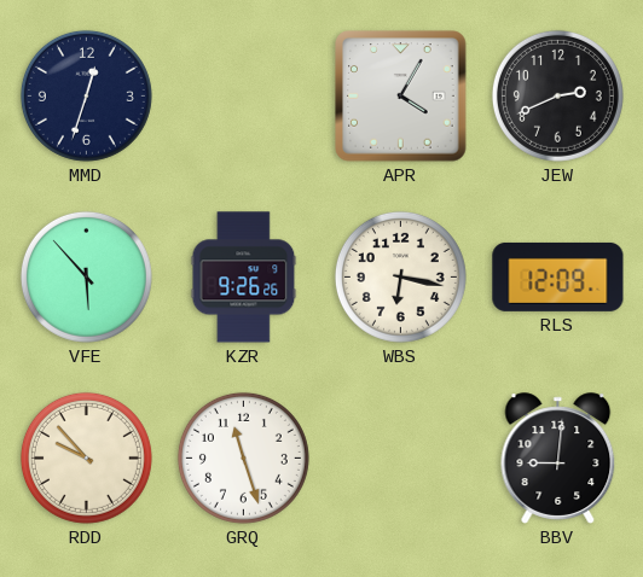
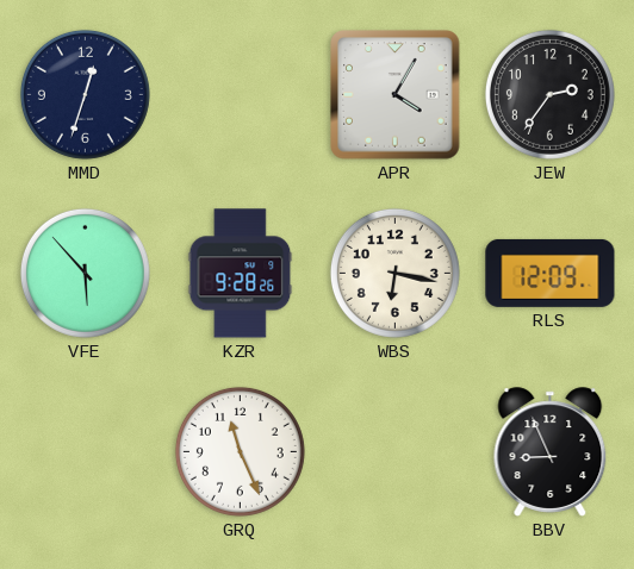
JEW: 2:41 -> 2:36 (549, 94)
KZR: 9:26 -> 9:28 (241, 274)
RDD: 9:53 -> none (86, 457)
GRQ: 11:27 -> 11:26 (240, 451)
BBV: 9:01 -> 8:56 (551, 452)
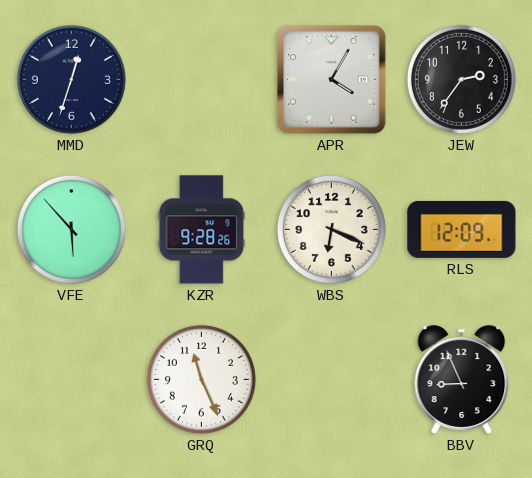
WBS: 6:17 -> 6:19 (331, 229)
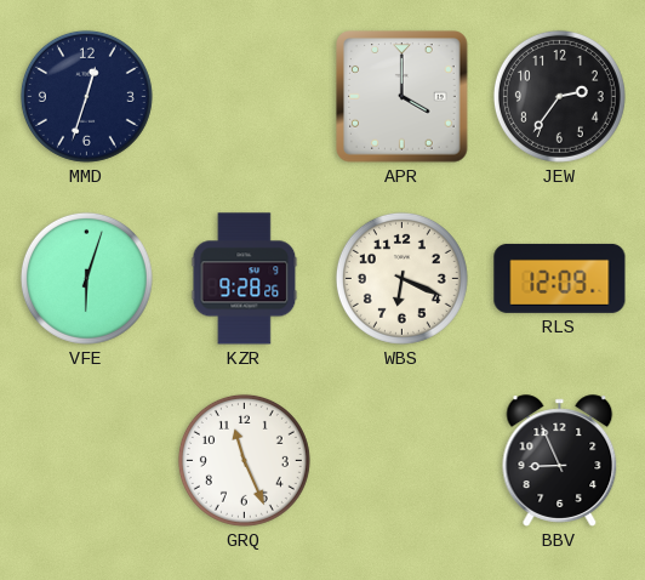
APR: 4:05 -> 4:00 (403, 97)
VFE: 5:53 -> 6:03 (86, 278)
